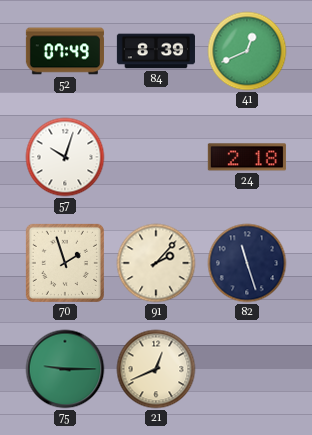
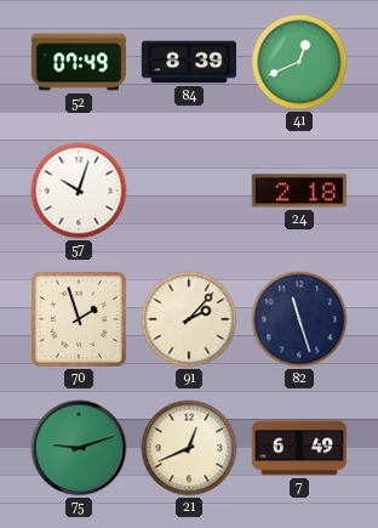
75: 9:15 -> 9:12 (79, 448)
7: none -> 6:49 (299, 448)
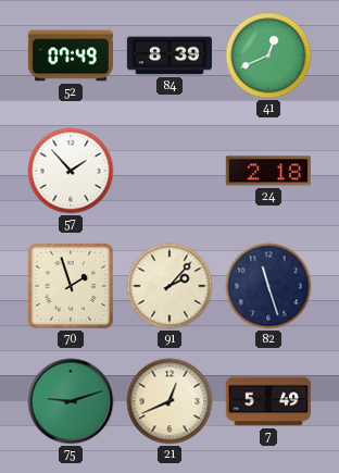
57: 10:03 -> 1:53 (71, 171)
7: 6:49 -> 5:49 (268, 401)
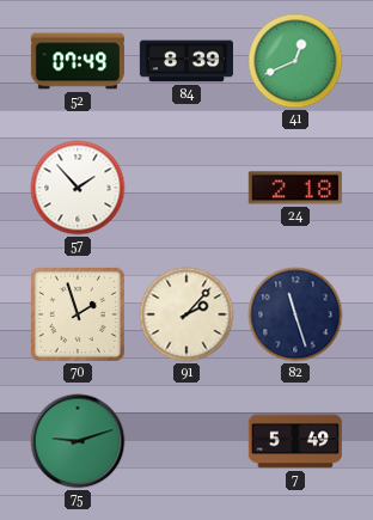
21: 12:41 -> none (169, 401)
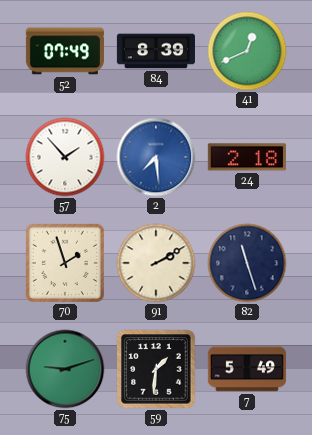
2: none -> 7:29 (156, 157)
91: 2:07 -> 2:10 (156, 263)
59: none -> 1:31 (156, 369)
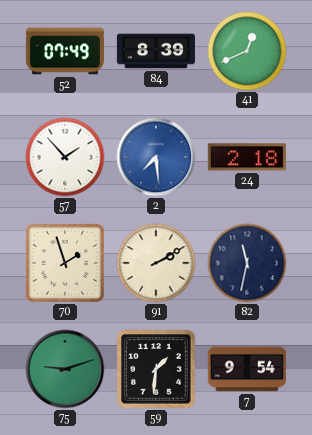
82: 11:27 -> 11:32 (247, 263)
7: 5:49 -> 9:54 (247, 369)
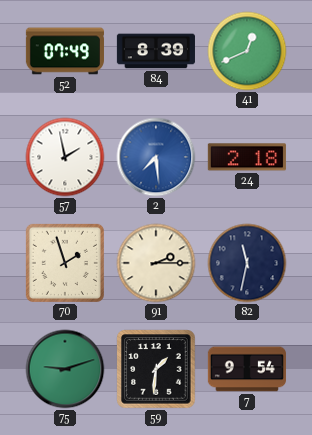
57: 1:53 -> 1:58 (65, 157)
91: 2:10 -> 2:15 (156, 263)
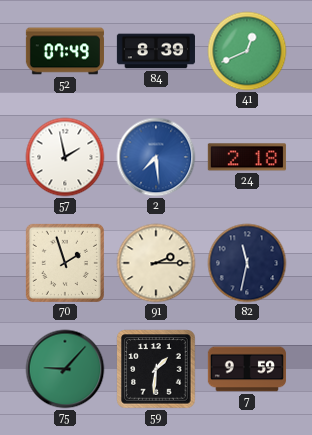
75: 9:12 -> 9:07 (65, 369)
7: 9:54 -> 9:59 (247, 369)
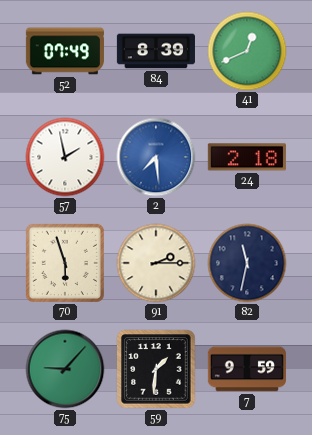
70: 1:57 -> 5:57 (65, 263)
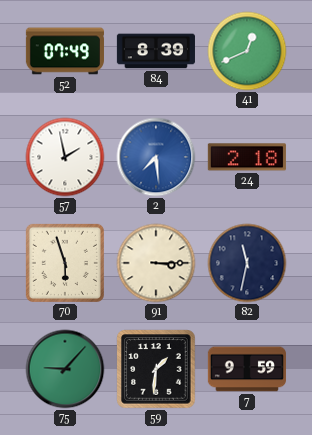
91: 2:15 -> 3:15 (156, 263)
